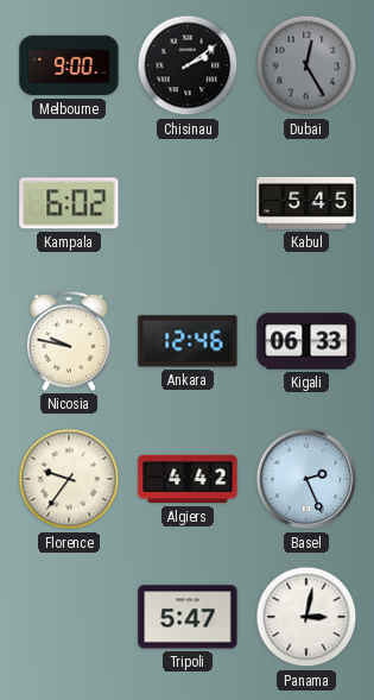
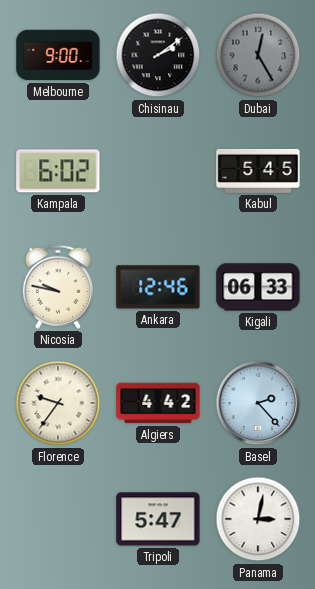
Basel: 2:26 -> 2:23 (258, 403)
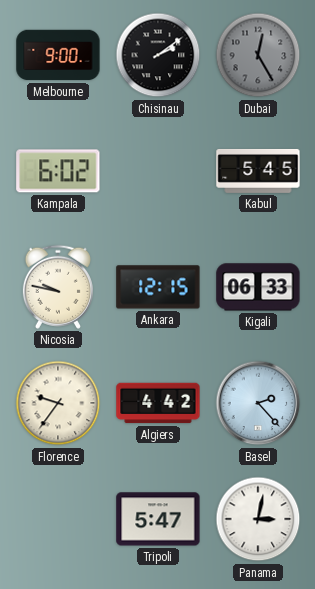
Ankara: 12:46 -> 12:15 (158, 287)
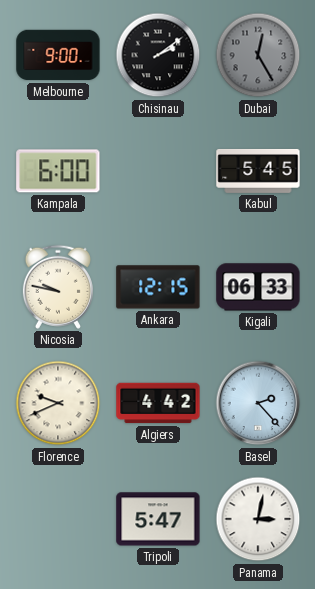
Kampala: 6:02 -> 6:00 (58, 171)
Florence: 9:36 -> 9:41 (58, 403)
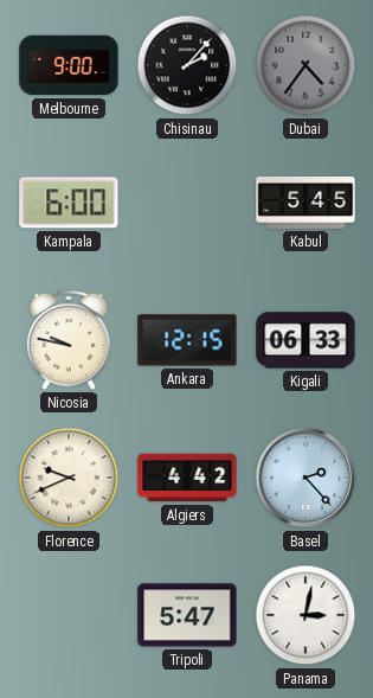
Chisinau: 2:09 -> 2:07 (187, 65)
Dubai: 12:25 -> 4:36 (306, 65)
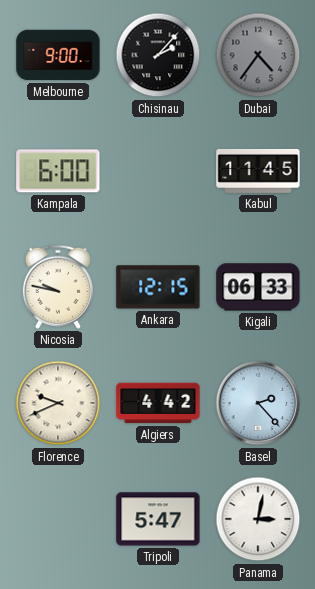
Kabul: 5:45 -> 11:45 (258, 171)
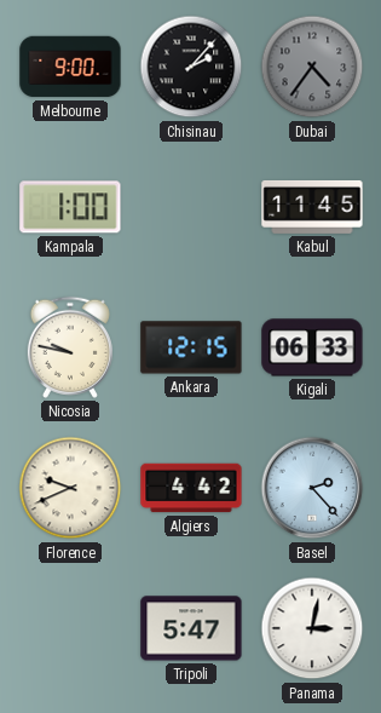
Kampala: 6:00 -> 1:00 (70, 207)
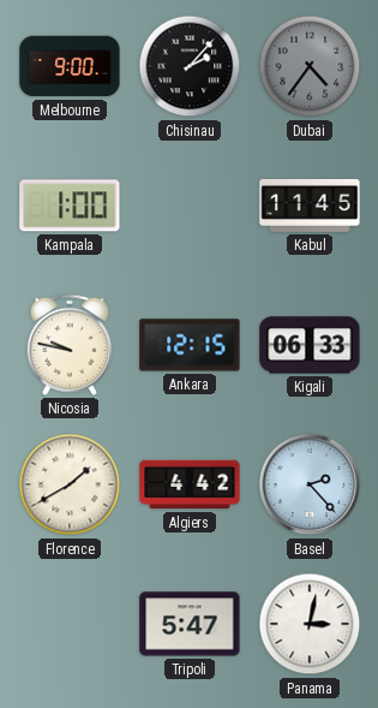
Florence: 9:41 -> 1:40 (70, 484)
